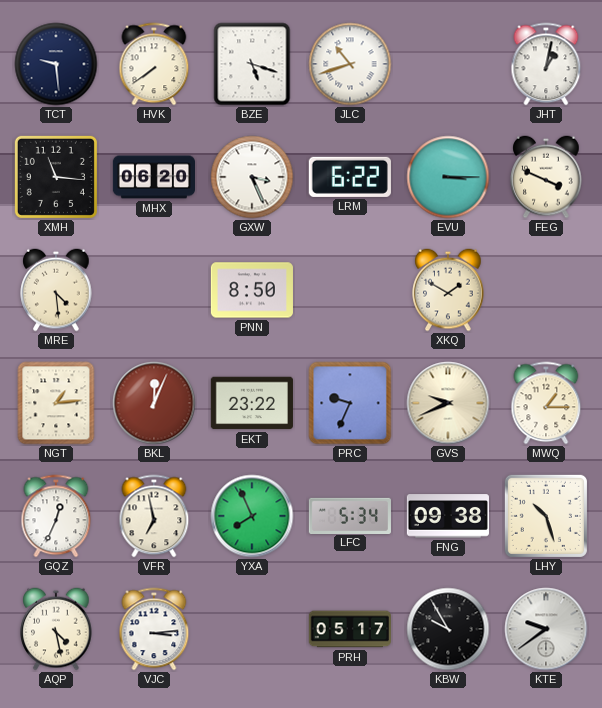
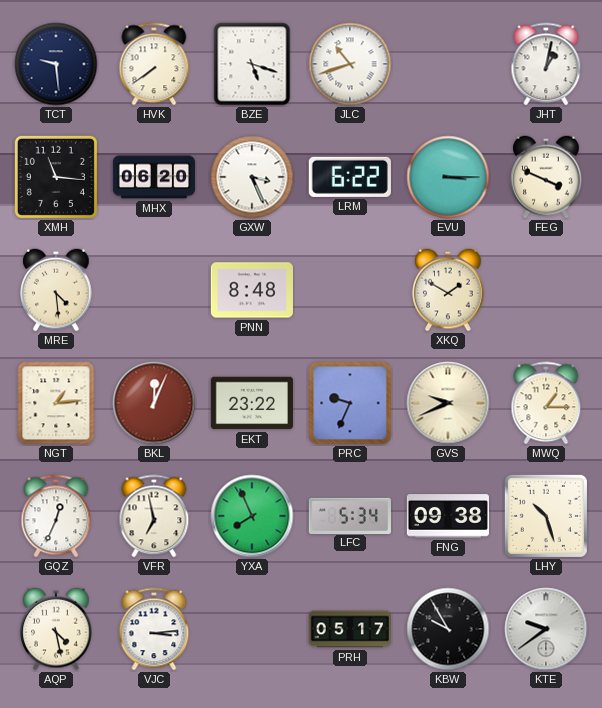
PNN: 8:50 -> 8:48 (252, 290)
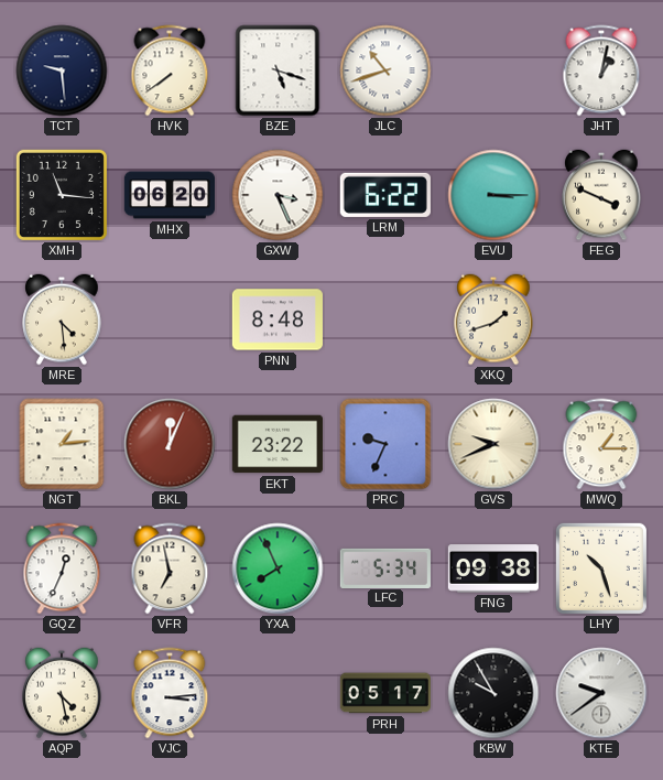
XKQ: 1:50 -> 1:42 (493, 319)
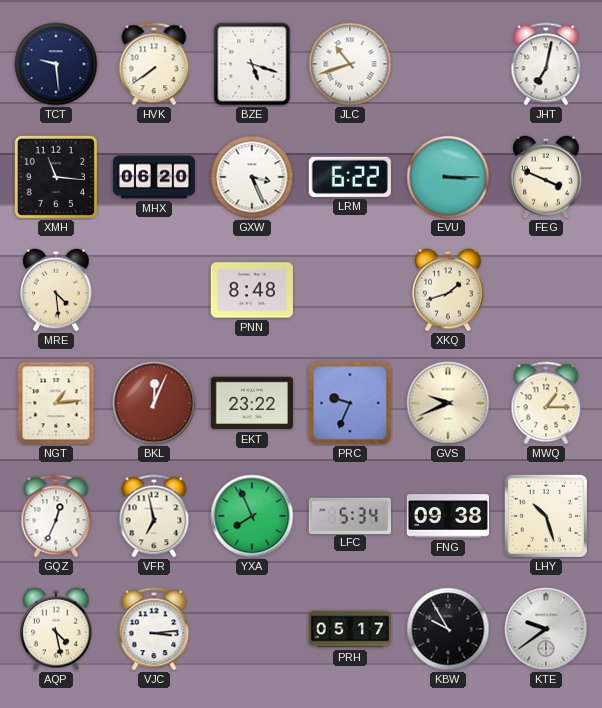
JHT: 1:02 -> 7:02 (546, 64)
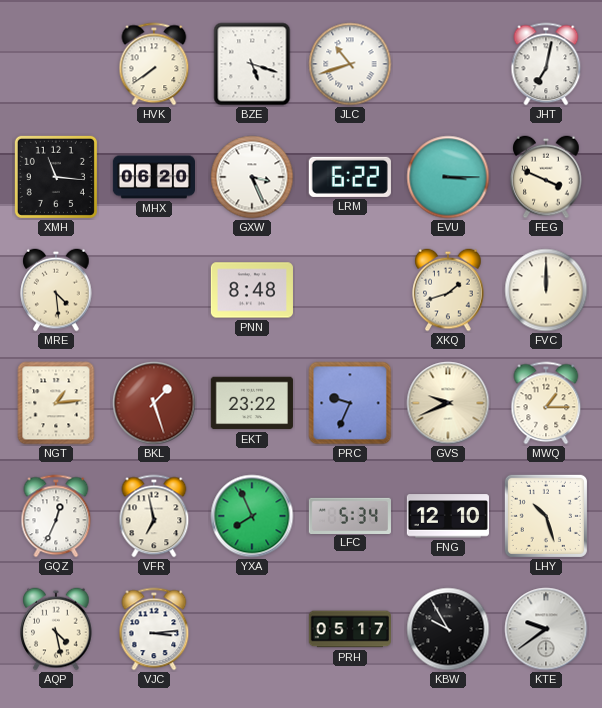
TCT: 9:29 -> none (56, 64)
FVC: none -> 12:00 (546, 290)
BKL: 12:04 -> 1:27 (154, 403)
FNG: 09:38 -> 12:10 (448, 516)
